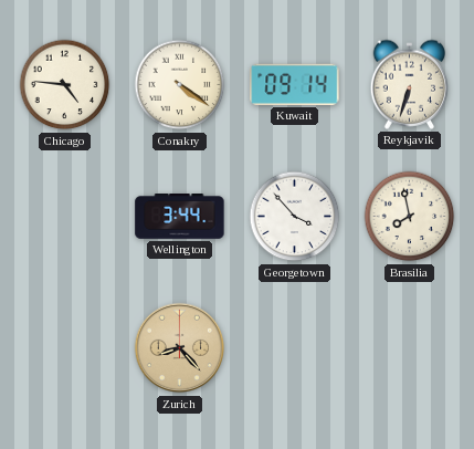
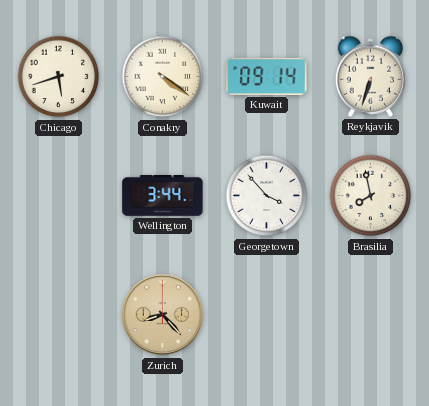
Chicago: 4:46 -> 5:42 (59, 77)
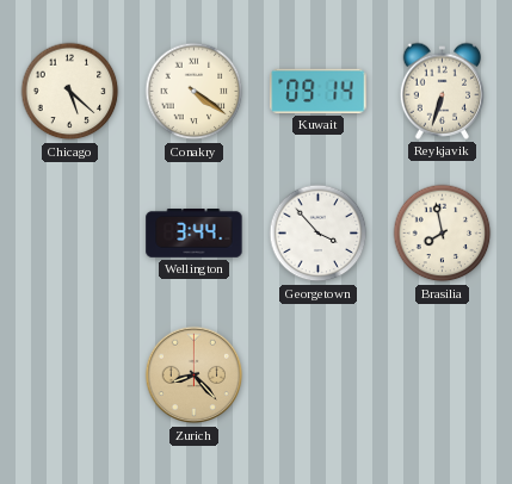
Chicago: 5:42 -> 5:22 (70, 92)
